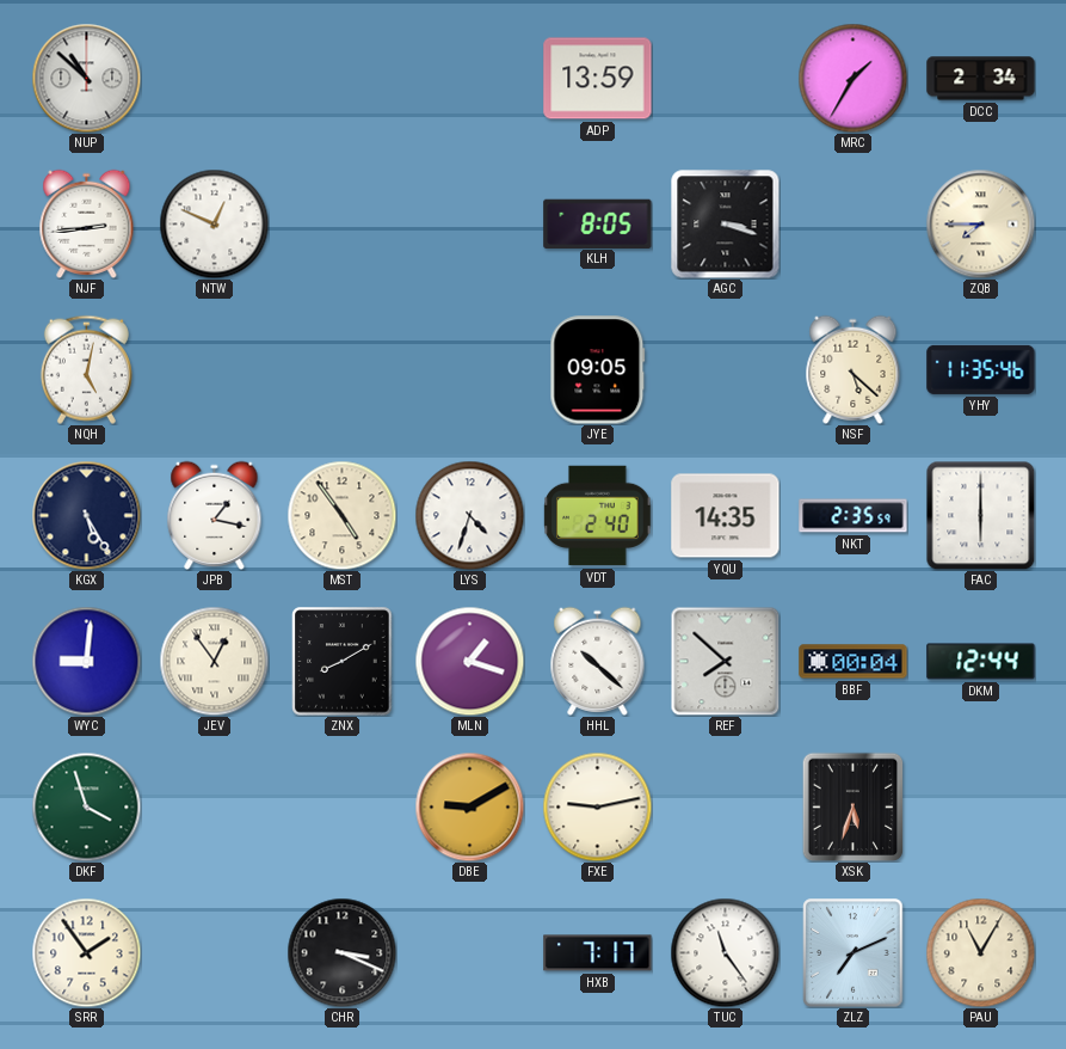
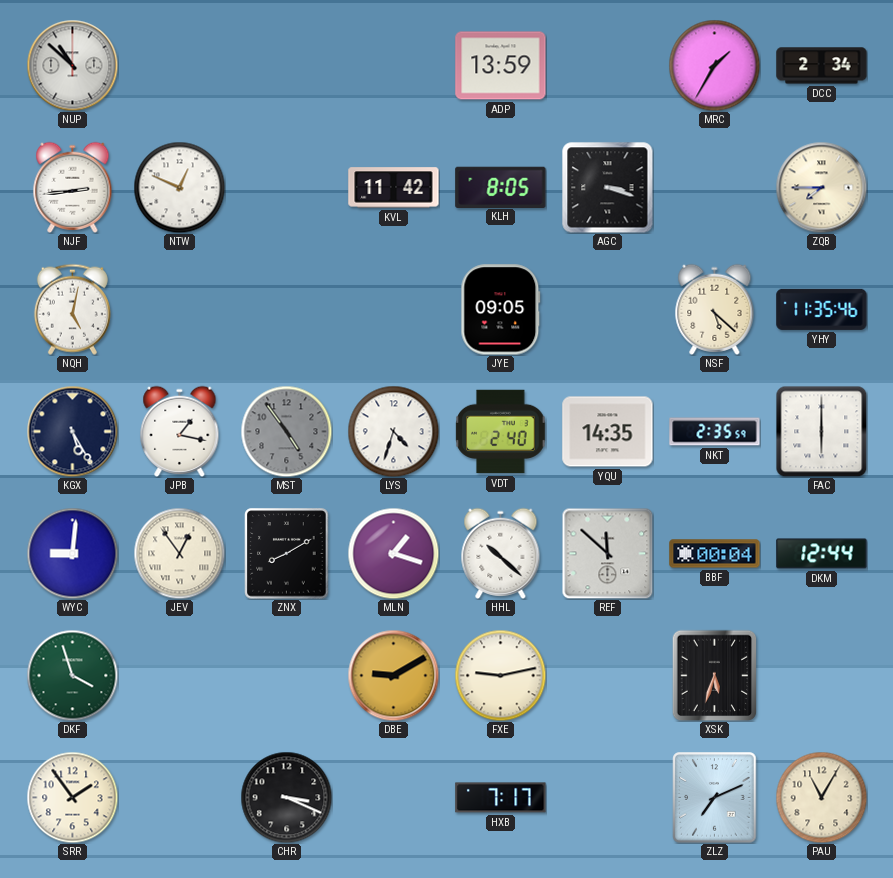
KVL: none -> 11:42 (394, 188)
MST dial: cream -> grey (286, 431)
REF: 7:52 -> 11:52 (607, 553)
TUC: 11:24 -> none (725, 952)
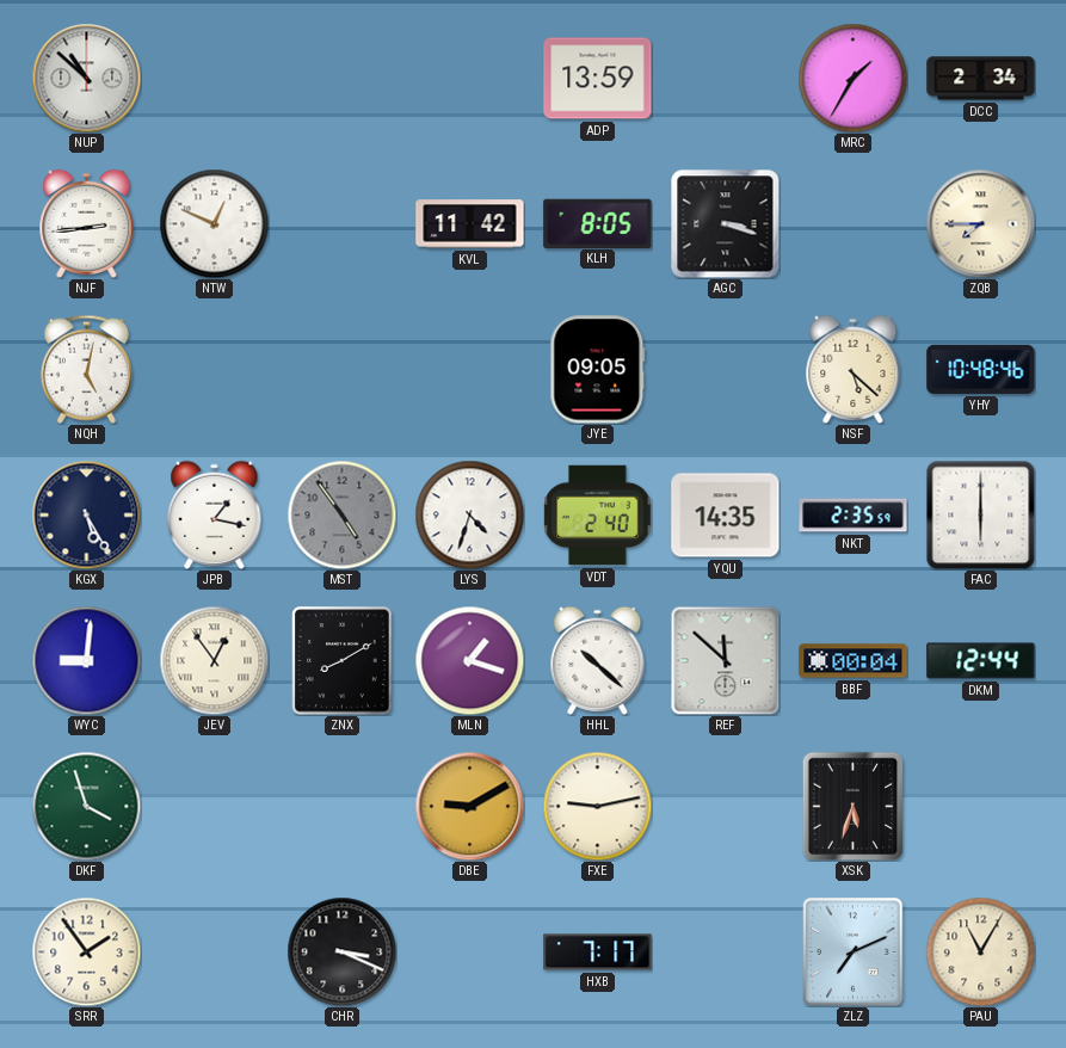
YHY: 11:35 -> 10:48 (981, 369)
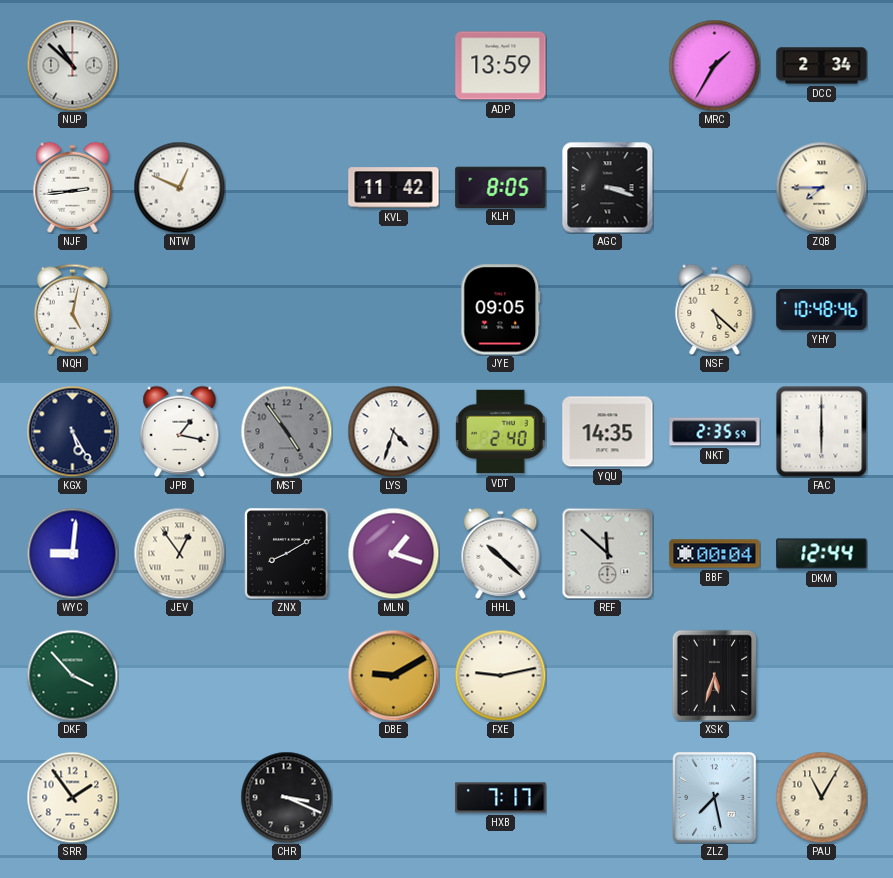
DKF: 3:57 -> 3:53 (72, 675)
ZLZ: 7:11 -> 7:28 (715, 798)
